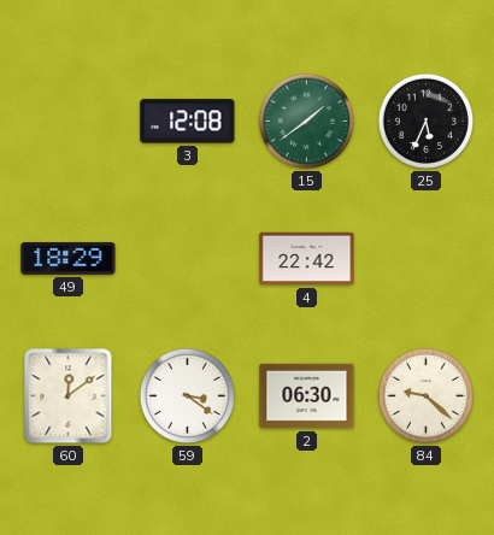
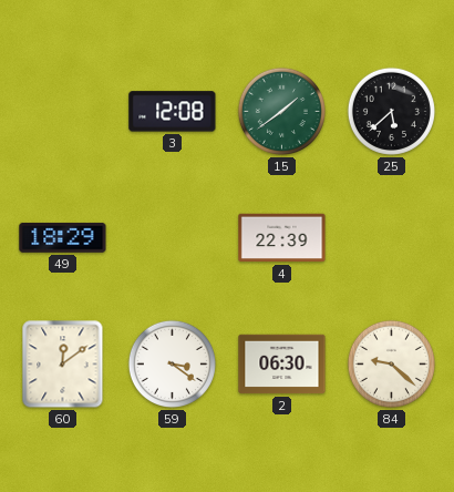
25: 5:34 -> 5:38 (391, 111)
4: 22:42 -> 22:39 (282, 238)
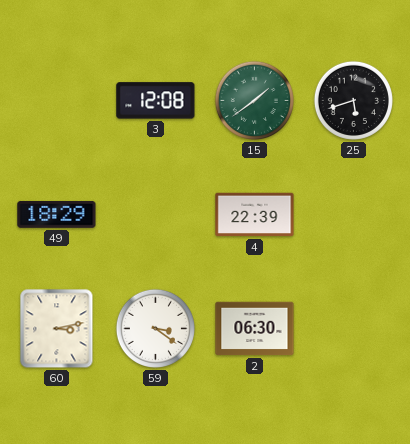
25: 5:38 -> 5:42 (353, 100)
60: 12:09 -> 3:13 (57, 329)
84: 9:22 -> none (391, 363)
